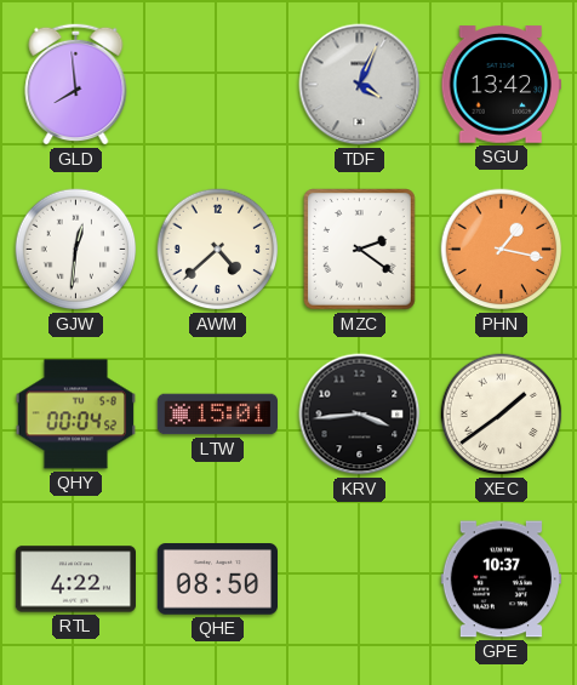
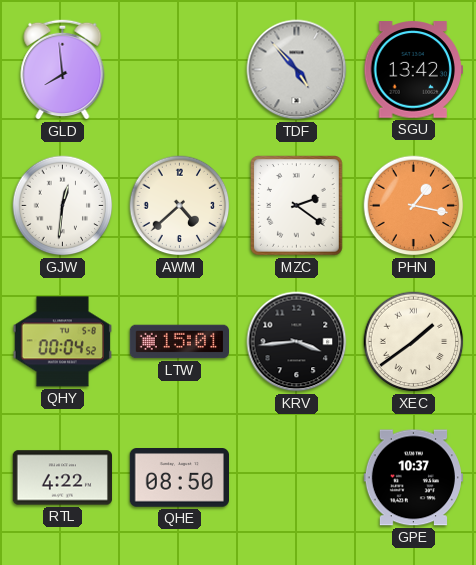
TDF: 4:04 -> 4:53 (297, 70)
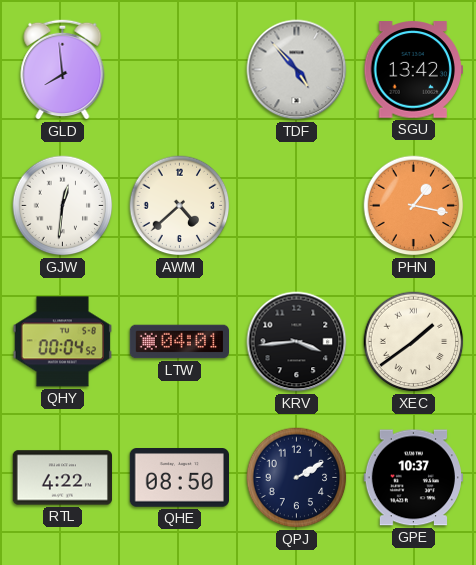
MZC: 2:21 -> none (297, 206)
LTW: 15:01 -> 04:01 (179, 342)
QPJ: none -> 2:10 (297, 478)
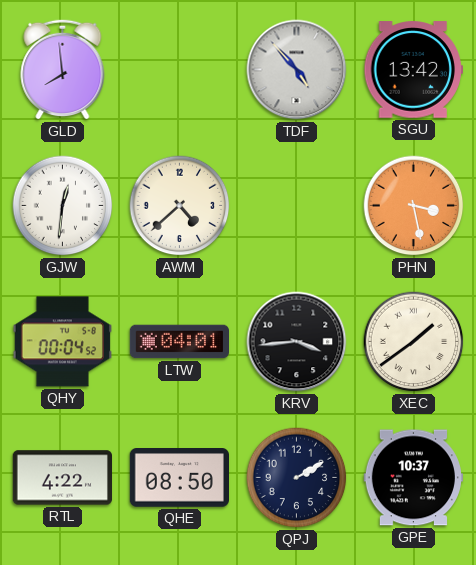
PHN: 1:17 -> 3:28 (414, 206)
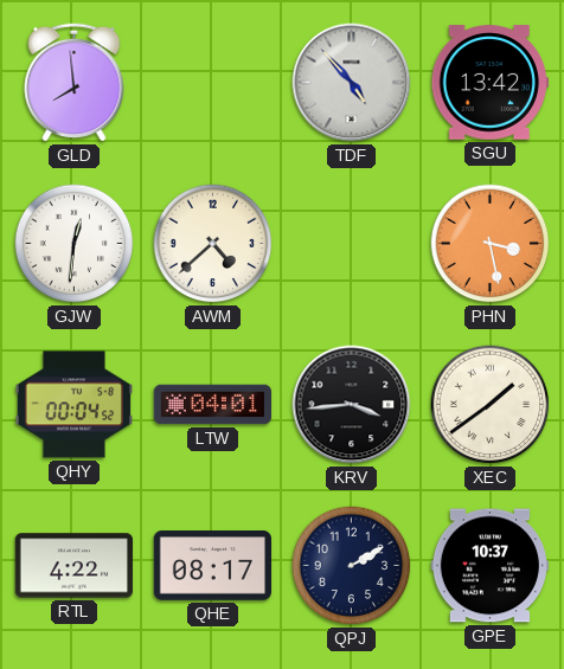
QHE: 08:50 -> 08:17 (212, 566)
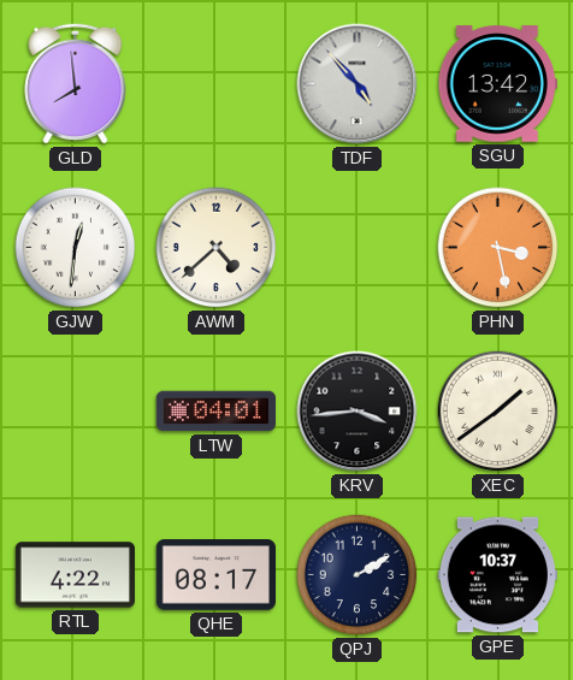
QHY: 00:04 -> none (73, 405)
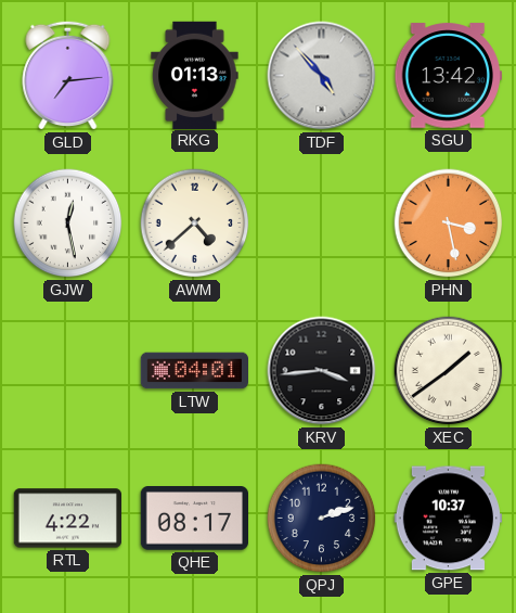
GLD: 7:59 -> 7:14 (68, 75)
RKG: none -> 01:13 (195, 75)
GJW: 12:31 -> 12:28 (68, 224)
QPJ: 2:10 -> 2:12 (322, 519)
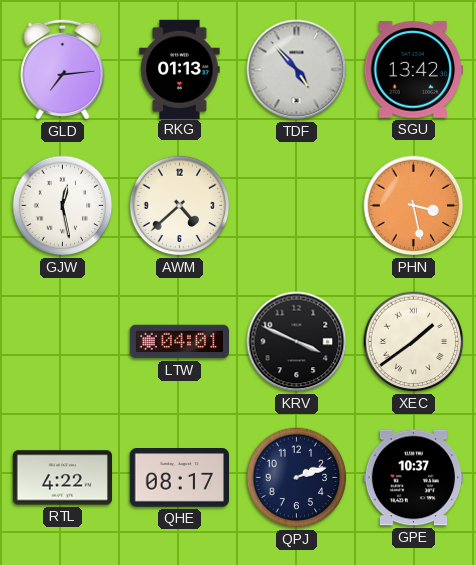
KRV: 3:44 -> 3:49 (297, 342)
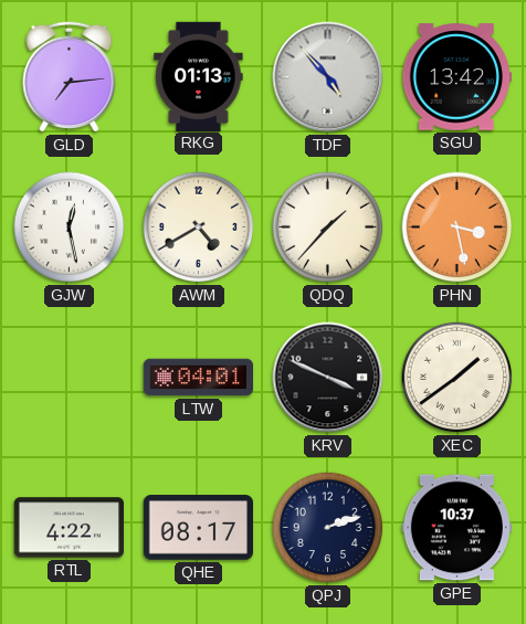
AWM: 4:38 -> 4:40 (199, 228)
QDQ: none -> 1:37 (328, 228)
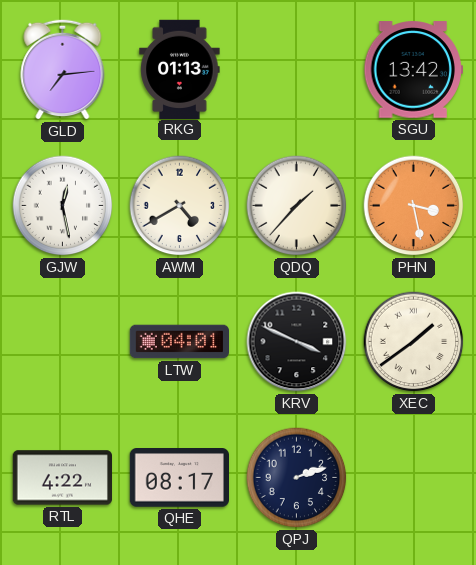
TDF: 4:53 -> none (328, 77)
GPE: 10:37 -> none (456, 528)
